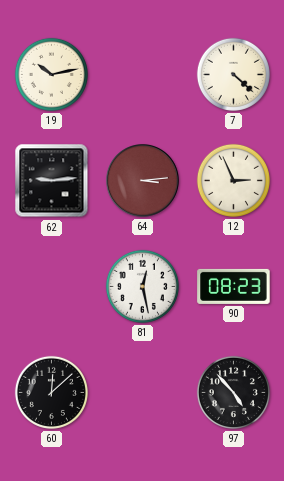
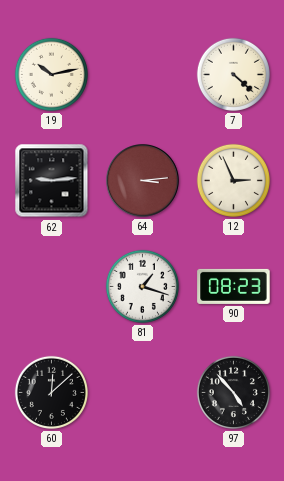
81: 12:28 -> 1:18 (142, 286)
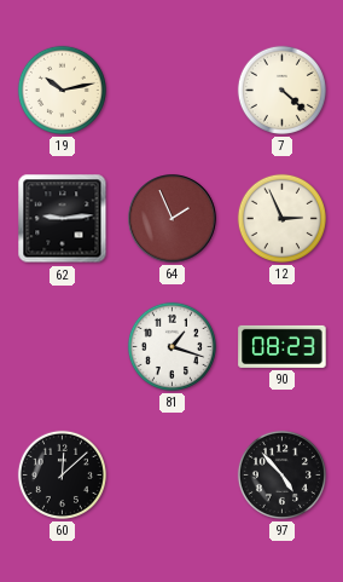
64: 3:14 -> 1:56 (173, 219)
